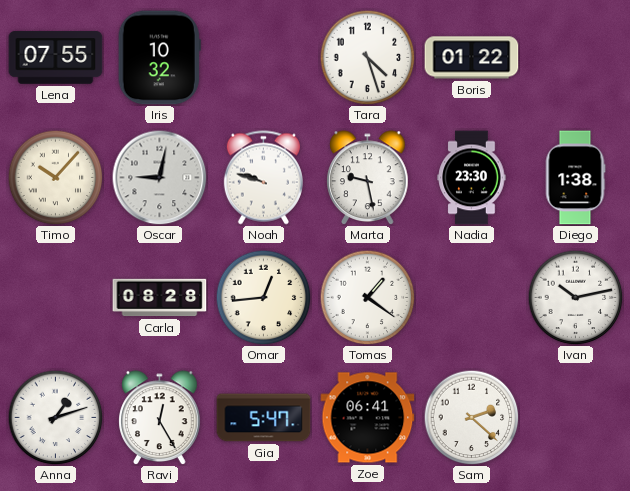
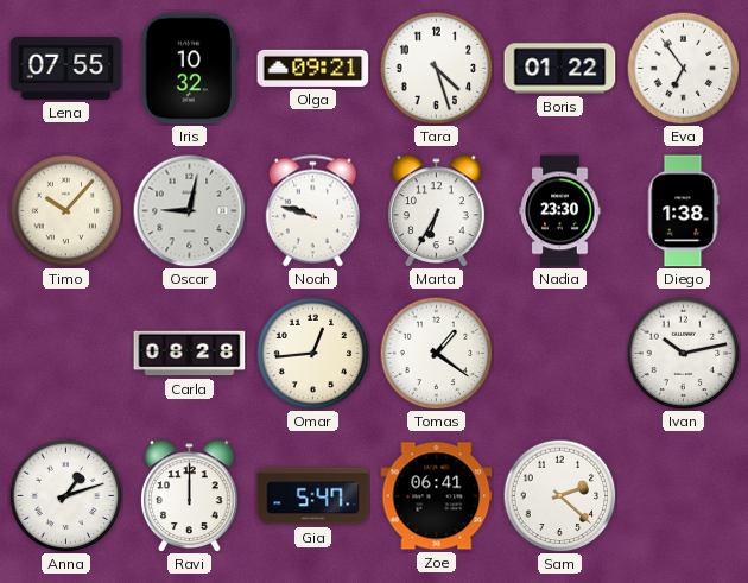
Olga: none -> 09:21 (313, 68)
Eva: none -> 6:54 (683, 68)
Marta: 9:28 -> 6:35 (437, 211)
Ravi: 12:25 -> 12:00 (190, 496)
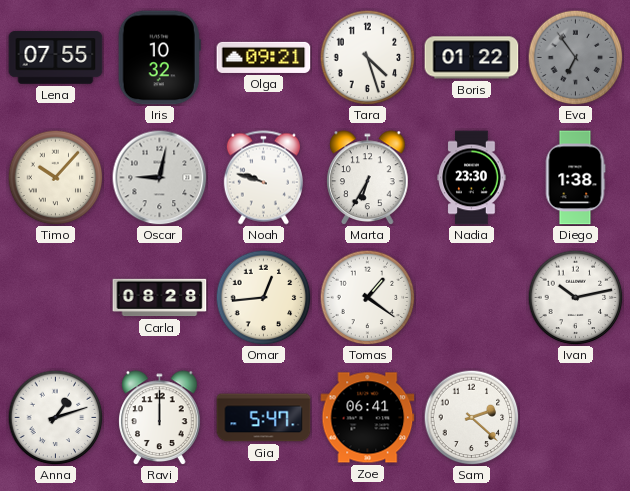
Eva dial: white -> grey (575, 57)
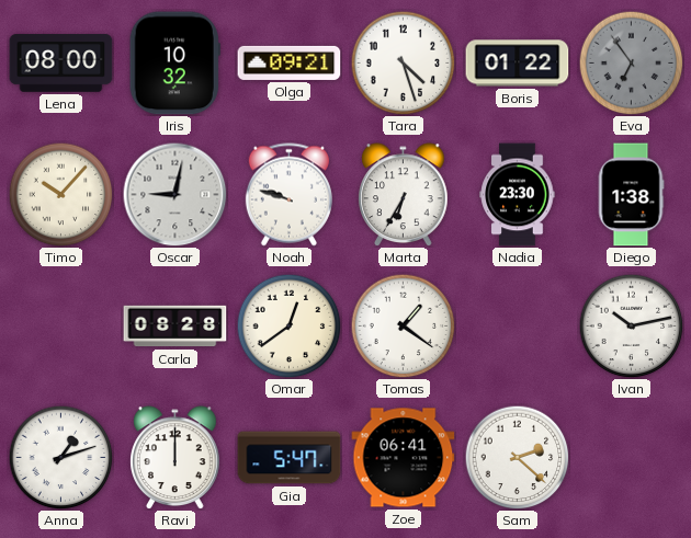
Lena: 07:55 -> 08:00 (61, 64)
Omar: 12:44 -> 12:39 (288, 325)
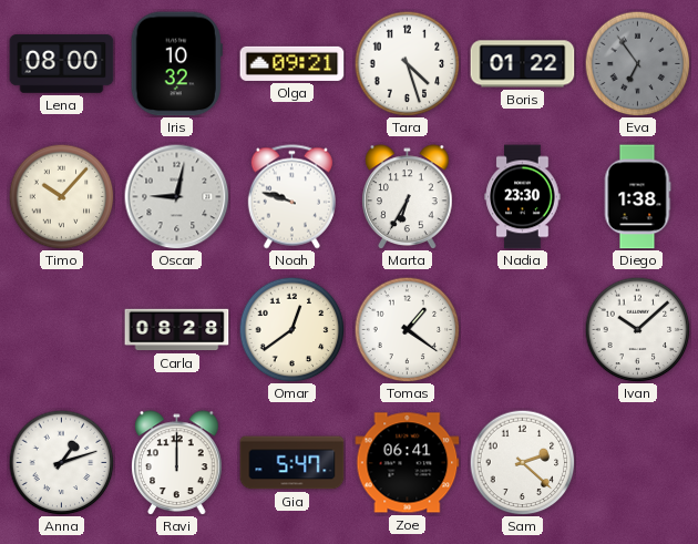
Ivan: 10:13 -> 10:08 (637, 329)
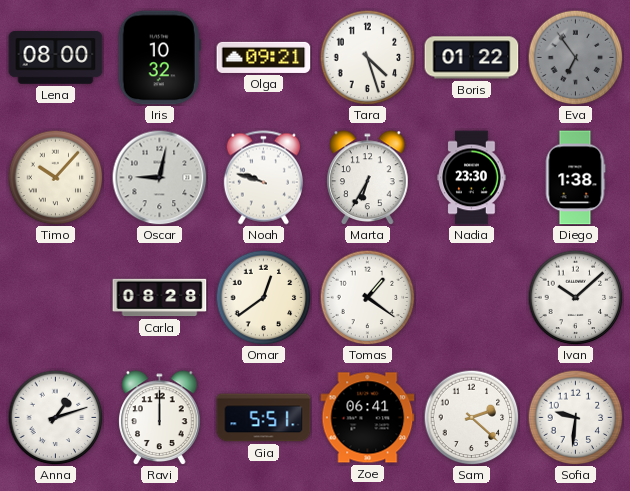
Gia: 5:47 -> 5:51 (264, 418)
Sofia: none -> 9:31 (575, 417)
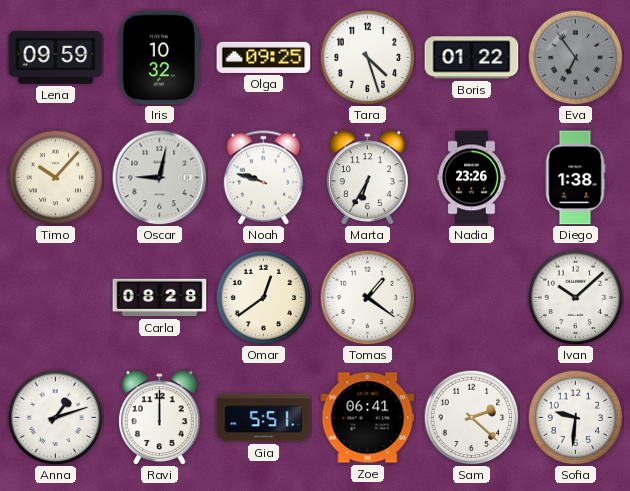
Lena: 08:00 -> 09:59 (56, 58)
Olga: 09:21 -> 09:25 (264, 57)
Nadia: 23:30 -> 23:26 (472, 178)
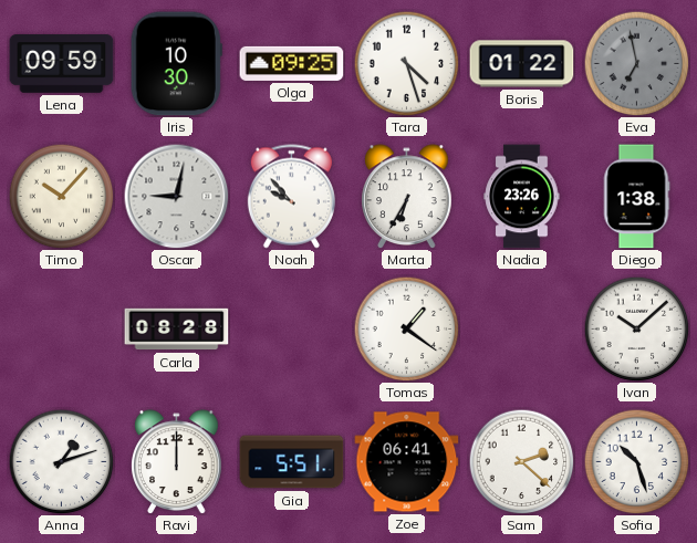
Iris: 10:32 -> 10:30 (176, 64)
Eva: 6:54 -> 6:58 (636, 63)
Noah: 9:48 -> 9:53 (291, 197)
Omar: 12:39 -> none (263, 297)
Sofia: 9:31 -> 10:27 (636, 461)
